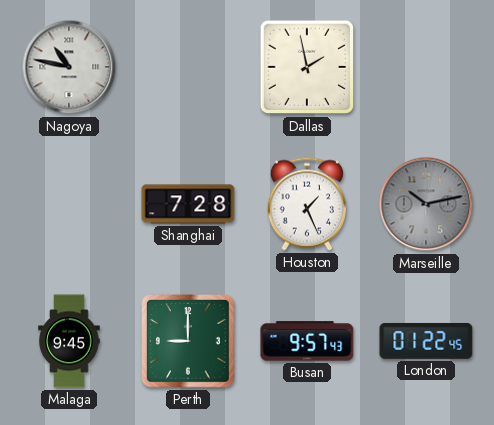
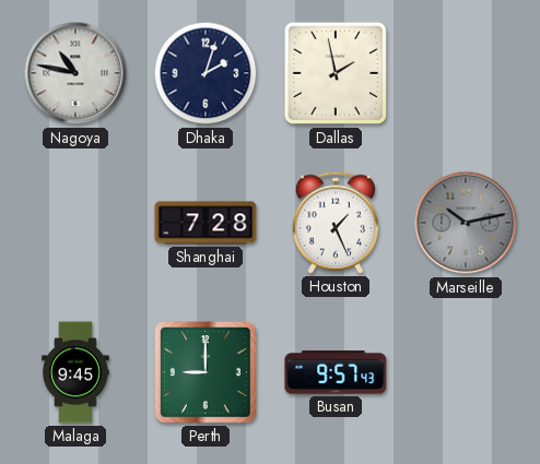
Dhaka: none -> 2:03 (206, 73)
London: 01:22 -> none (426, 341)
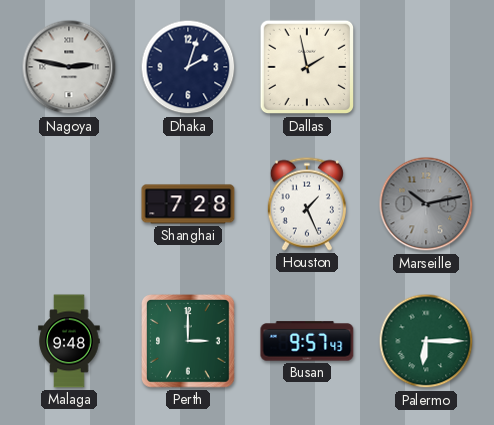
Nagoya: 10:47 -> 2:47 (69, 67)
Malaga: 9:45 -> 9:48 (69, 341)
Perth: 9:00 -> 3:00 (189, 342)
Palermo: none -> 6:15 (426, 341)
